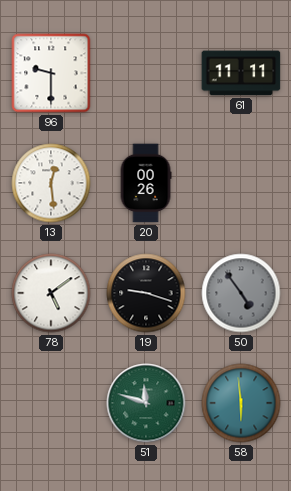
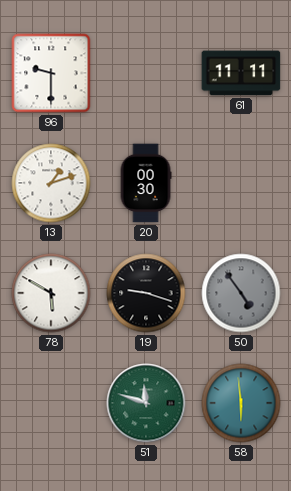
13: 12:29 -> 1:12 (51, 183)
20: 00:26 -> 00:30 (146, 183)
78: 5:09 -> 5:50 (51, 293)
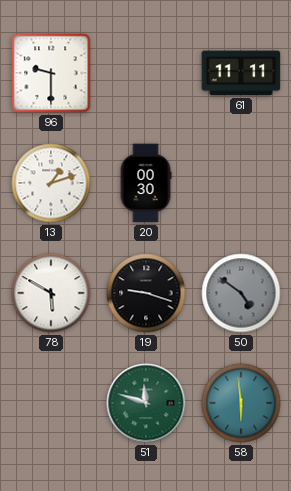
50: 4:54 -> 4:51 (241, 293)
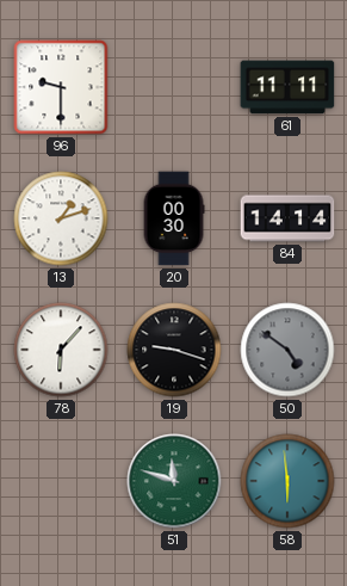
84: none -> 14:14 (287, 218)
78: 5:50 -> 6:07 (61, 350)
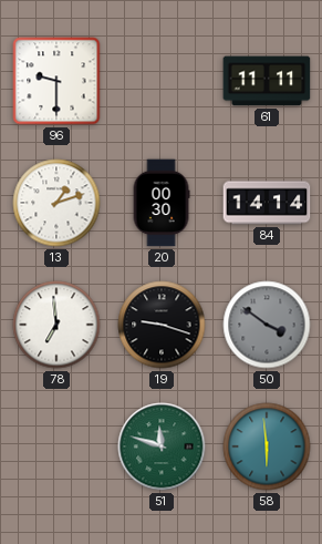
78: 6:07 -> 6:59 (56, 325)
50: 4:51 -> 3:51 (267, 325)
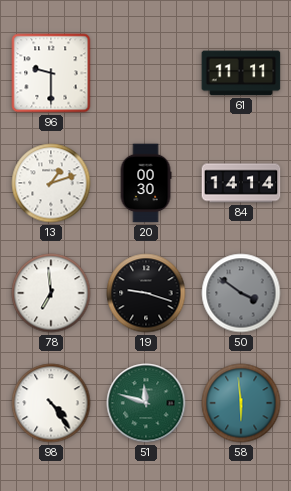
98: none -> 4:24 (51, 403)
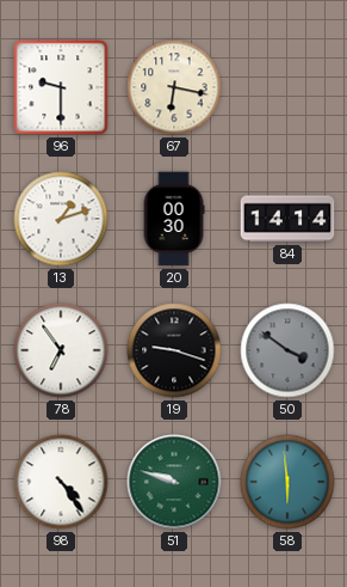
67: none -> 6:17 (174, 87)
61: 11:11 -> none (241, 73)
78: 6:59 -> 6:54 (61, 350)
51: 11:48 -> 9:48 (174, 482)
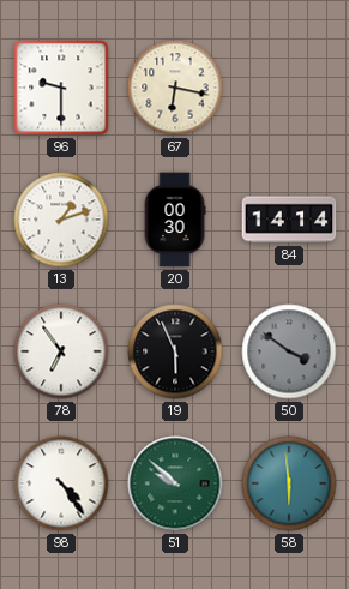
19: 9:18 -> 5:56 (175, 351)
51: 9:48 -> 9:52 (175, 483)
